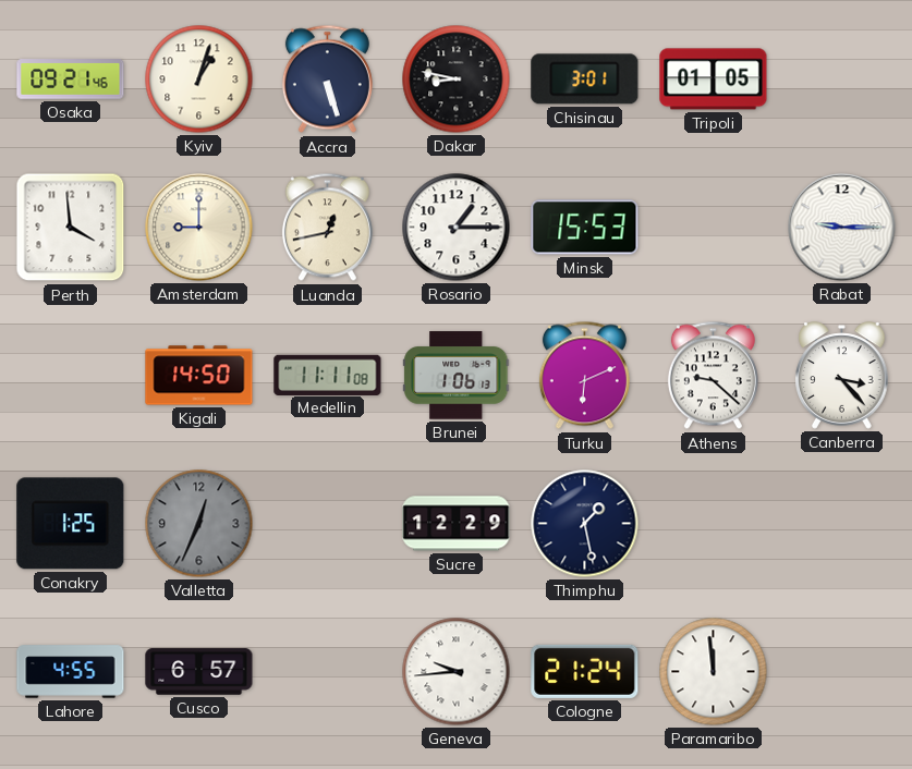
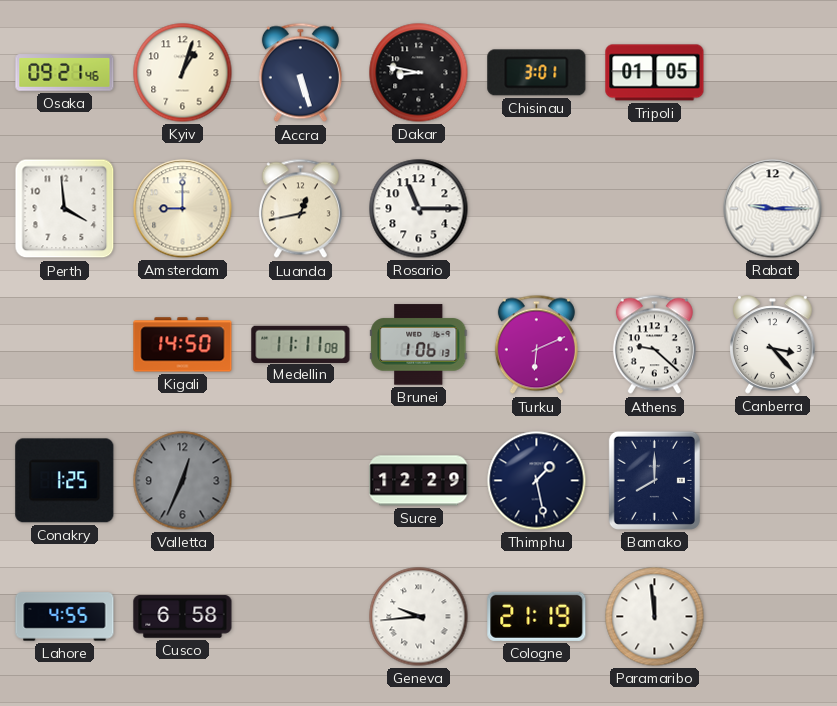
Rosario: 1:15 -> 11:15 (419, 209)
Minsk: 15:53 -> none (585, 228)
Bamako: none -> 8:00 (654, 480)
Cusco: 6:57 -> 6:58 (183, 617)
Cologne: 21:24 -> 21:19 (537, 616)
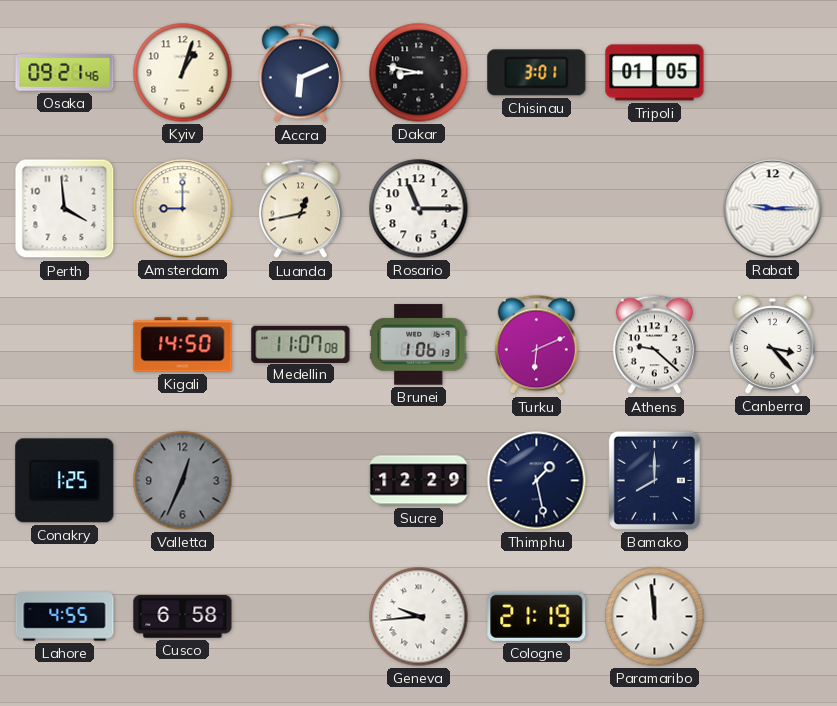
Accra: 5:27 -> 6:11 (300, 73)
Medellin: 11:11 -> 11:07 (301, 344)
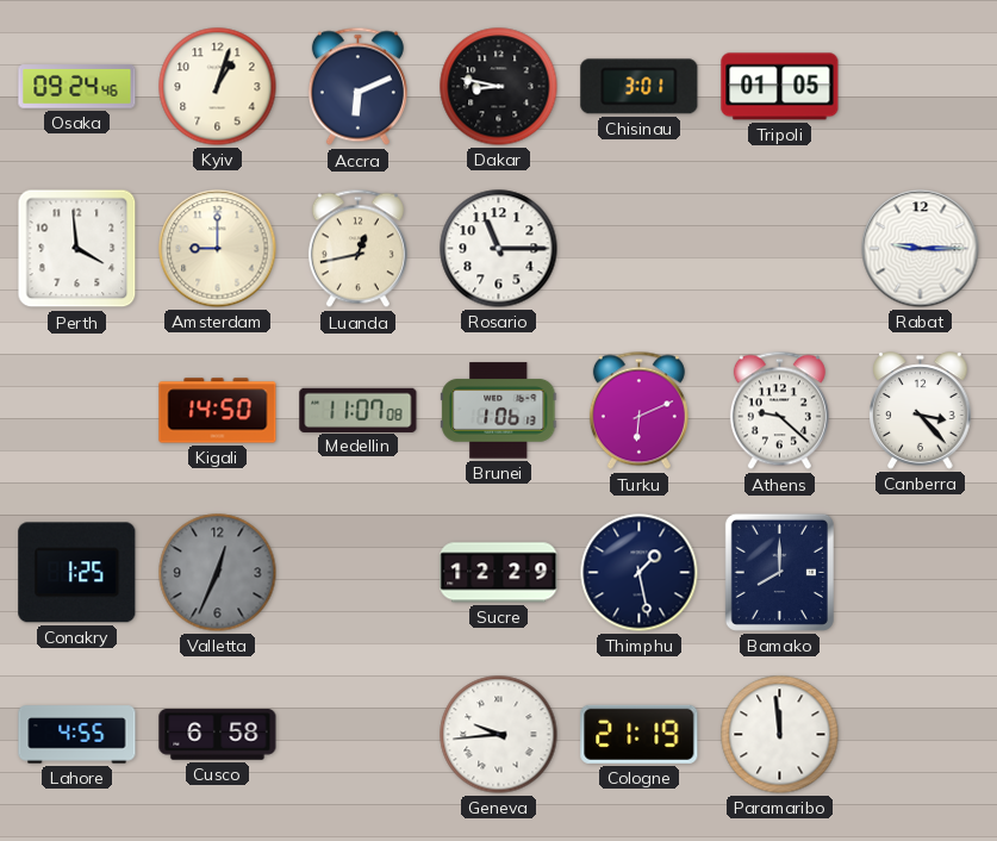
Osaka: 09:21 -> 09:24 (77, 87)
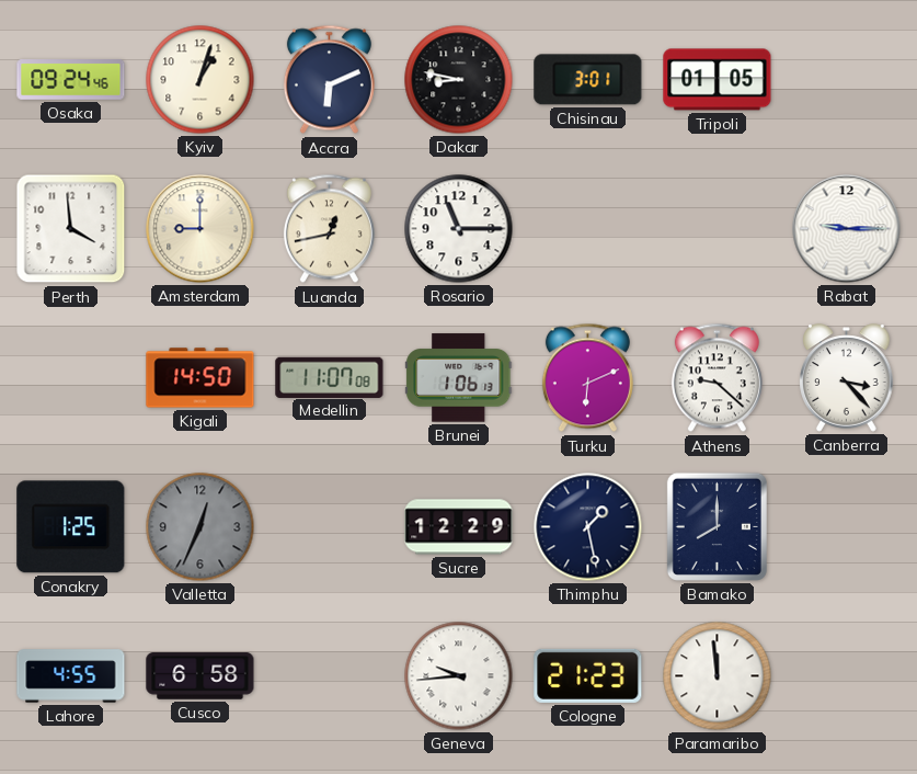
Cologne: 21:19 -> 21:23 (588, 675)
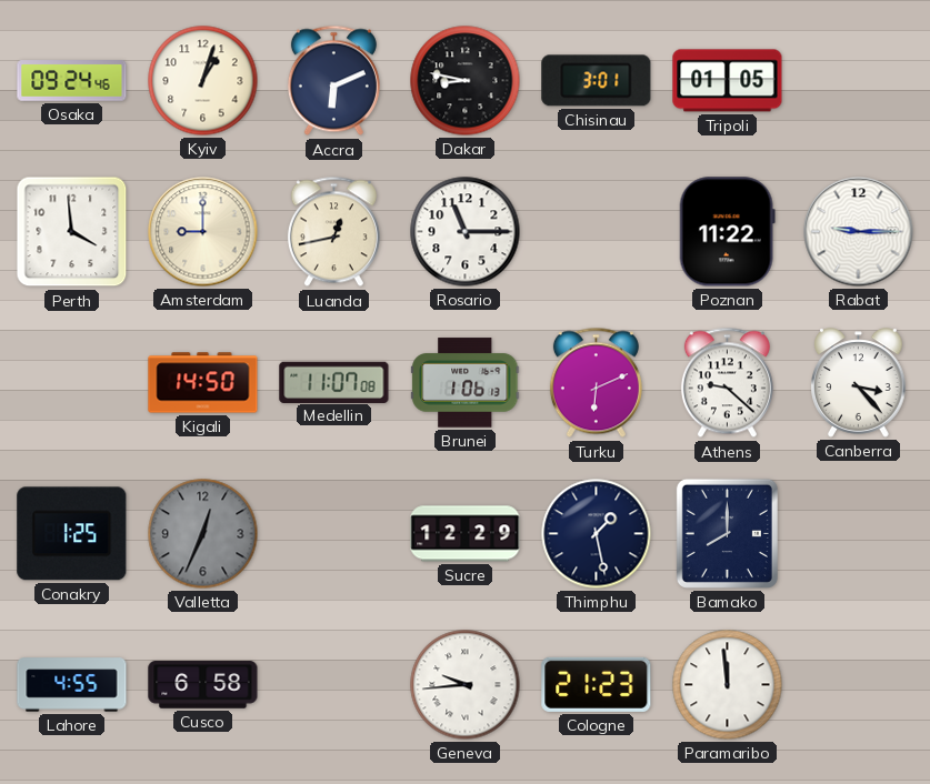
Poznan: none -> 11:22 (727, 232)
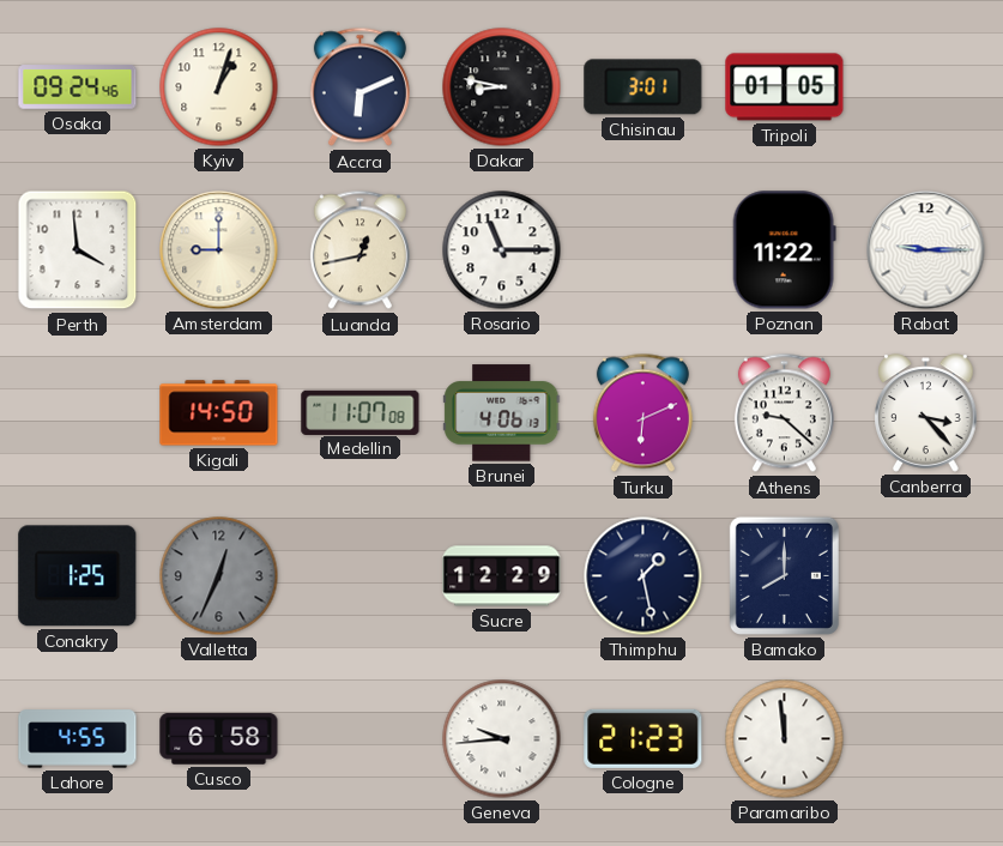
Brunei: 1:06 -> 4:06 (502, 413)
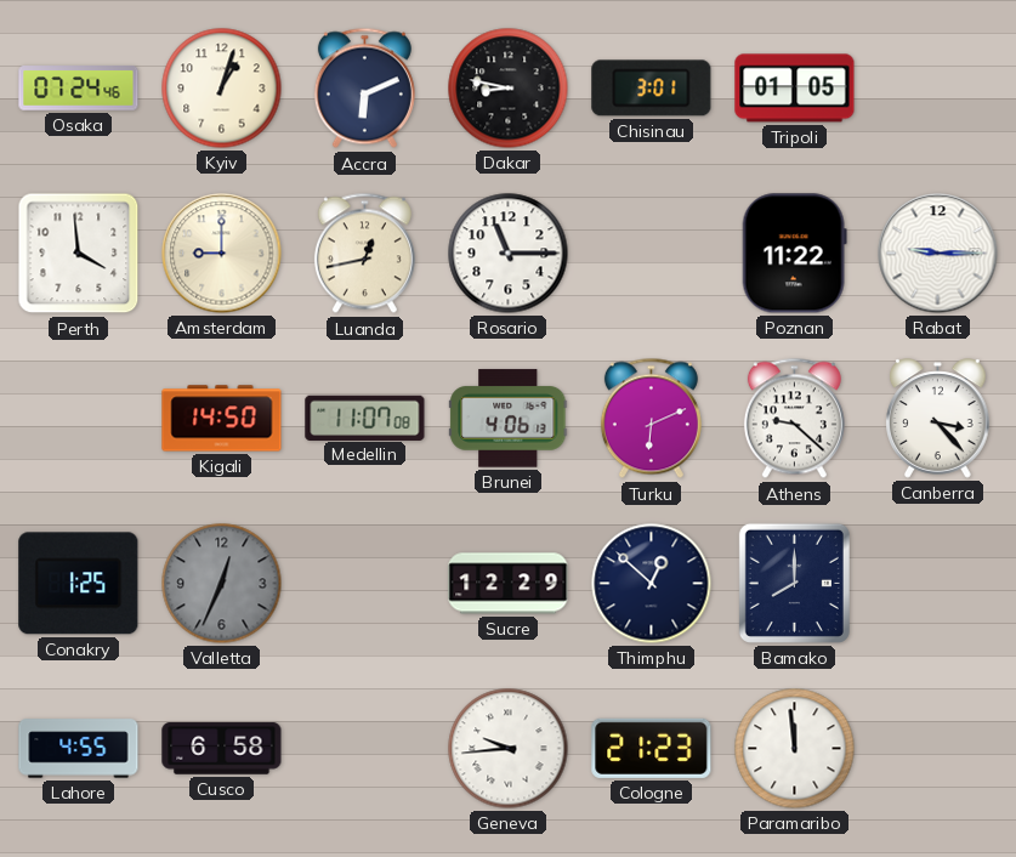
Osaka: 09:24 -> 07:24 (79, 89)
Thimphu: 1:28 -> 12:52 (652, 584)
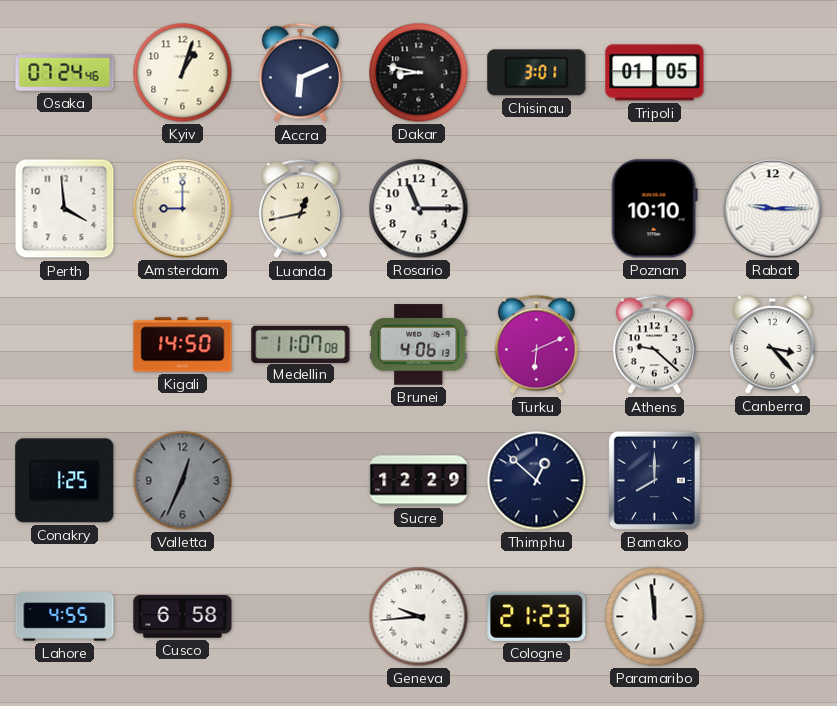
Poznan: 11:22 -> 10:10 (654, 209)
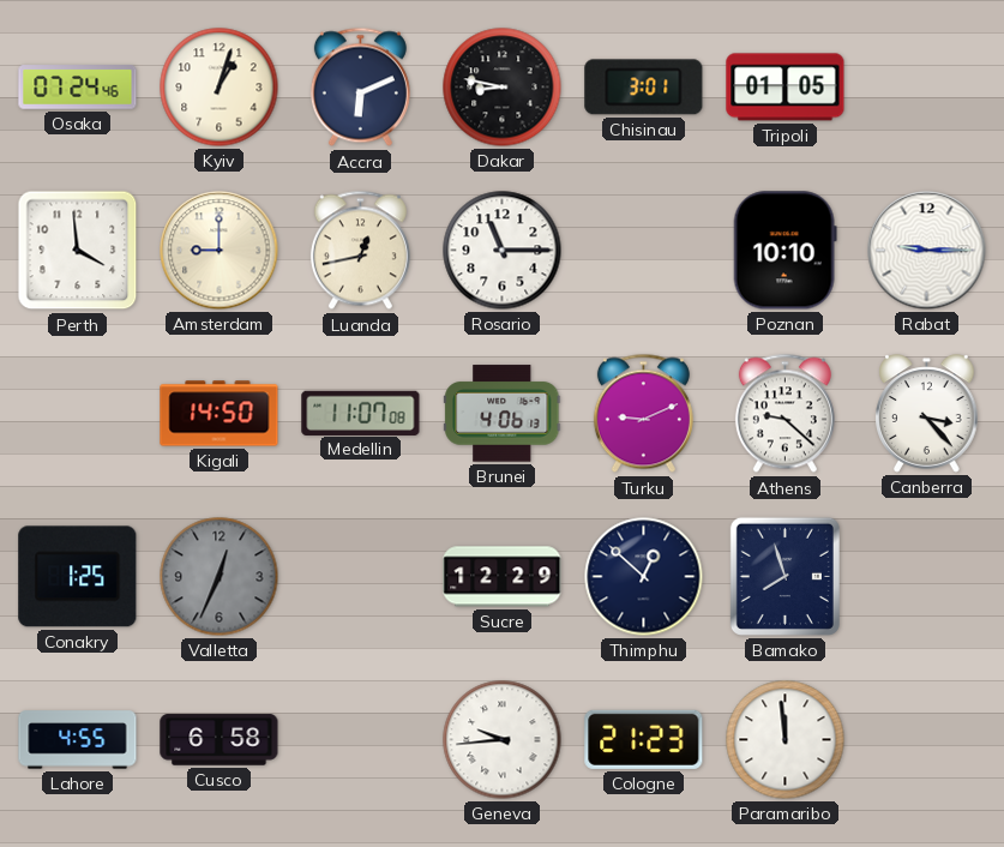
Turku: 6:11 -> 9:11 (643, 414)
Bamako: 8:00 -> 7:57 (784, 576)
